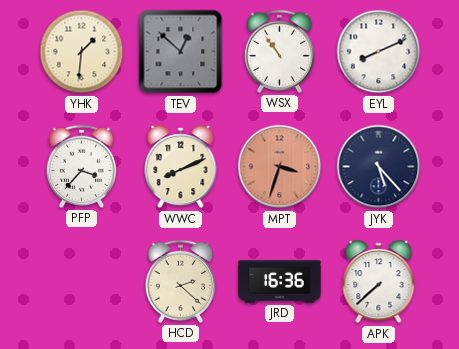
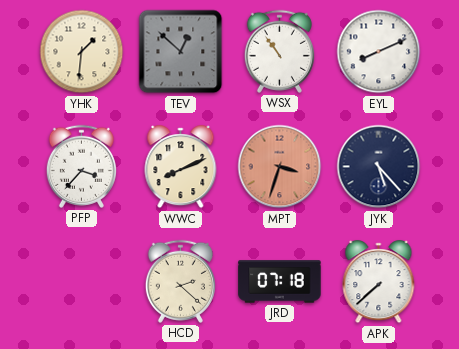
JRD: 16:36 -> 07:18 (280, 282)
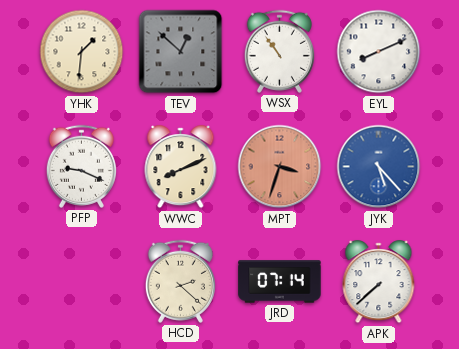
PFP: 3:37 -> 9:19 (81, 166)
JYK dial: navy -> blue (379, 167)
JRD: 07:18 -> 07:14 (280, 282)
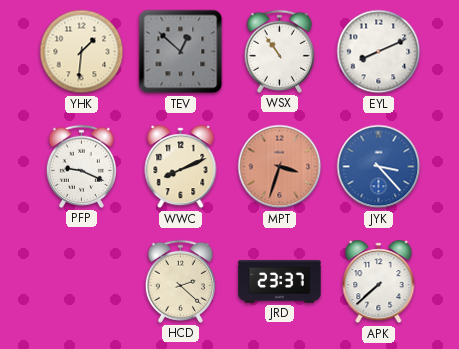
JYK: 5:23 -> 3:23 (379, 167)
JRD: 07:14 -> 23:37 (280, 282)
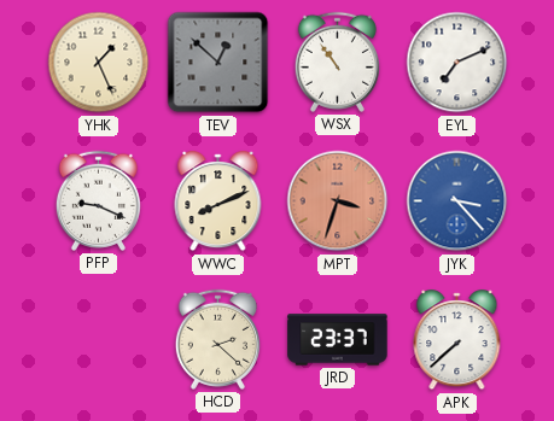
YHK: 1:31 -> 1:26 (99, 63)
EYL: 8:11 -> 7:11 (457, 63)
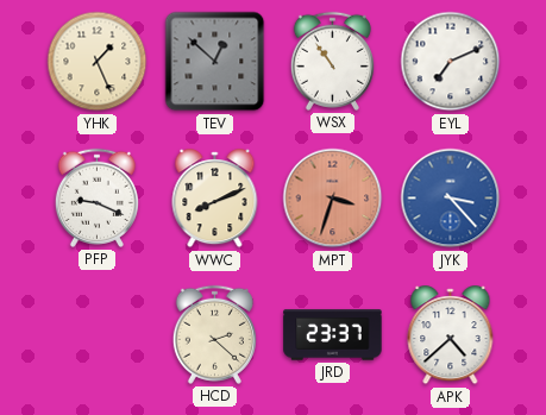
APK: 7:38 -> 4:38 (451, 335)
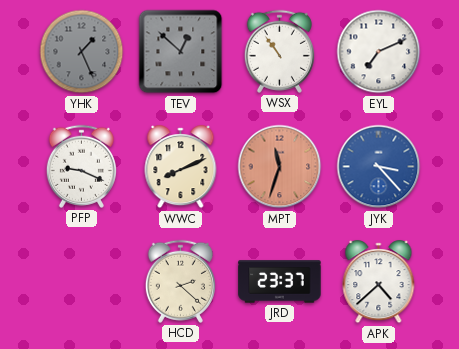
YHK dial: cream -> grey (82, 52)
MPT: 3:33 -> 11:33 (280, 167)
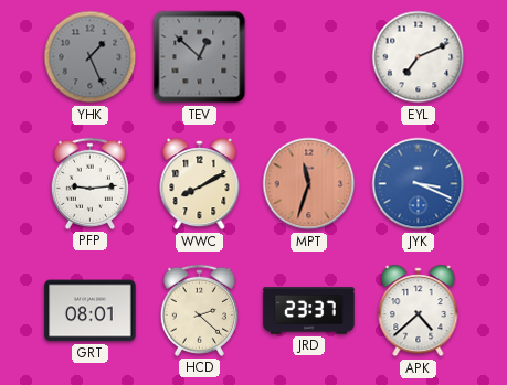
WSX: 10:54 -> none (279, 51)
PFP: 9:19 -> 9:14 (89, 183)
WWC: 8:11 -> 8:10 (200, 184)
JYK: 3:23 -> 3:19 (419, 184)
GRT: none -> 08:01 (91, 311)
